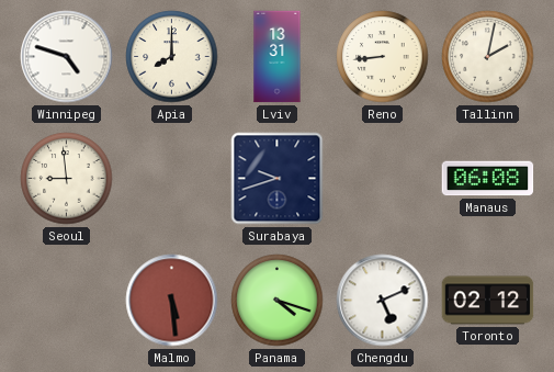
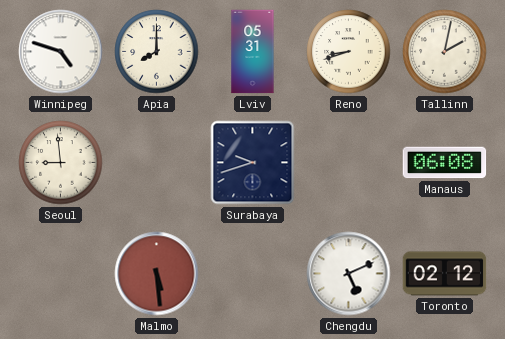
Lviv: 13:31 -> 05:31 (253, 52)
Reno: 8:44 -> 8:42 (349, 52)
Panama: 4:18 -> none (278, 301)
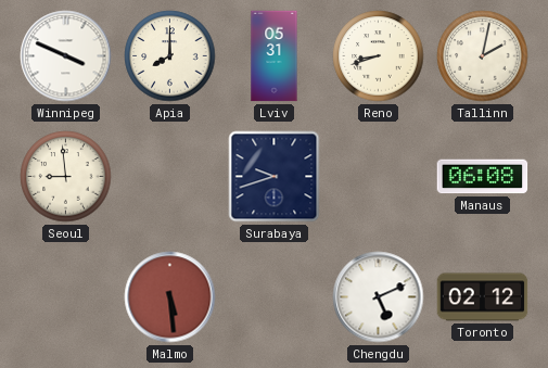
Winnipeg: 4:48 -> 3:49 (66, 56)
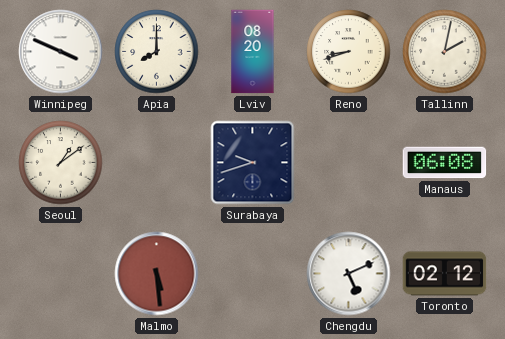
Lviv: 05:31 -> 08:20 (253, 52)
Seoul: 8:59 -> 1:09 (61, 163)
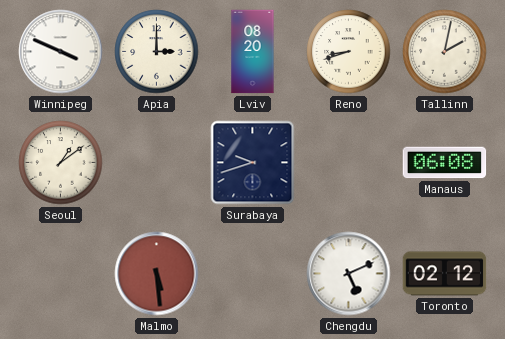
Apia: 8:00 -> 3:00 (157, 52)
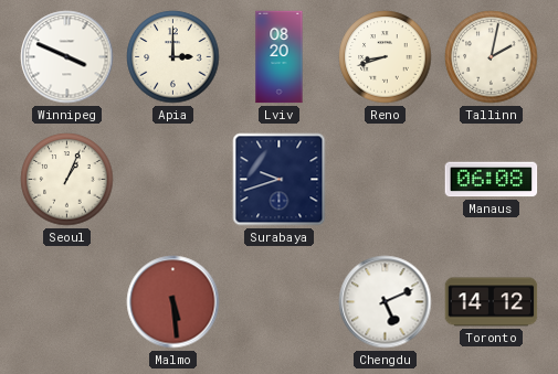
Seoul: 1:09 -> 1:04 (67, 180)
Toronto: 02:12 -> 14:12 (492, 302)
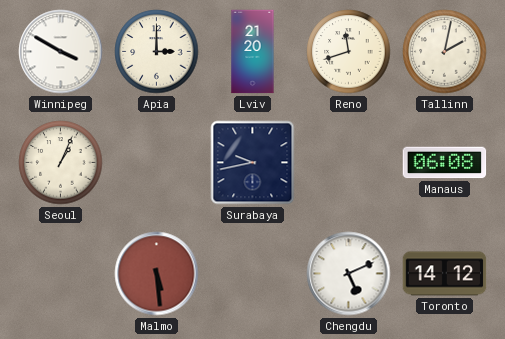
Winnipeg: 3:49 -> 3:50 (61, 52)
Lviv: 08:20 -> 21:20 (253, 52)
Reno: 8:42 -> 11:42 (349, 52)
Surabaya: 9:42 -> 9:43 (253, 163)
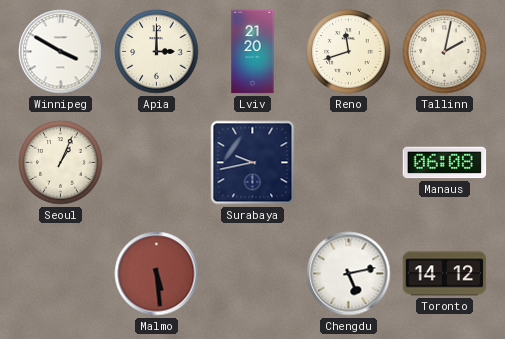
Chengdu: 5:11 -> 5:13 (349, 274)
